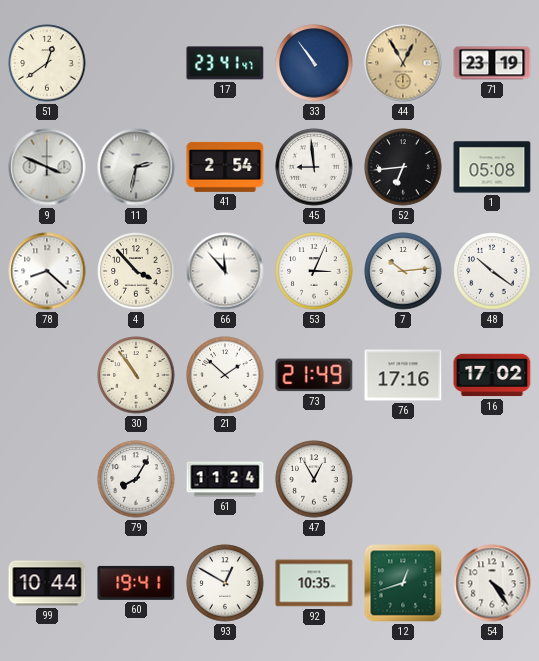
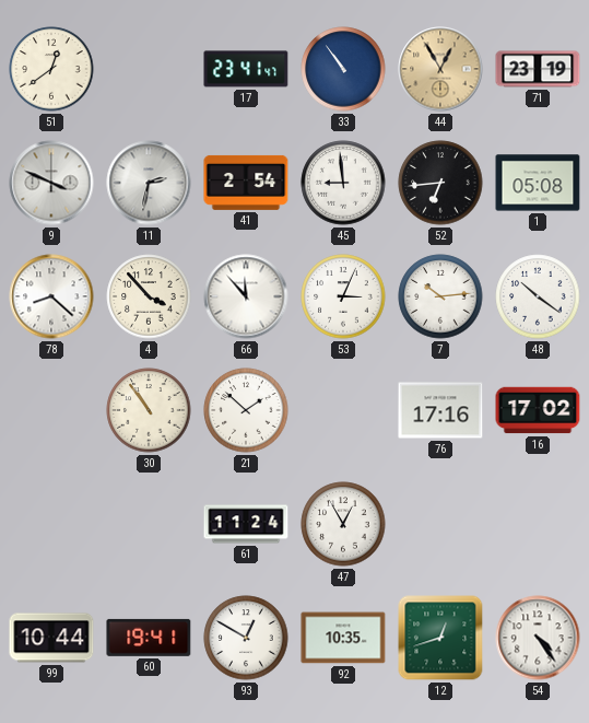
73: 21:49 -> none (314, 375)
79: 8:05 -> none (136, 479)
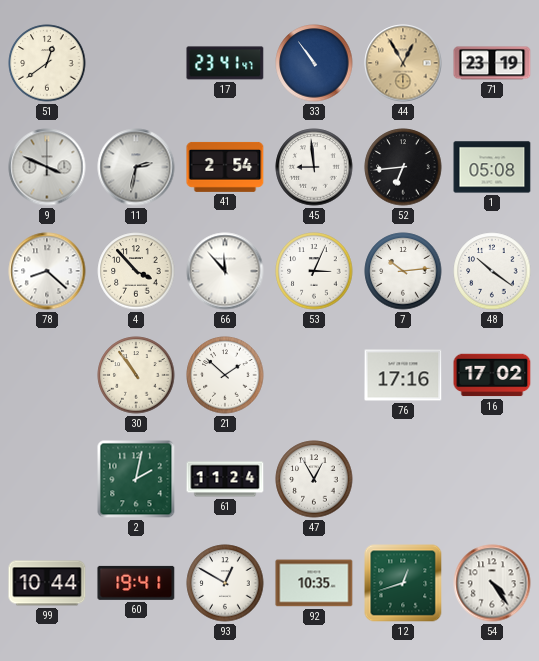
2: none -> 2:02 (136, 479)
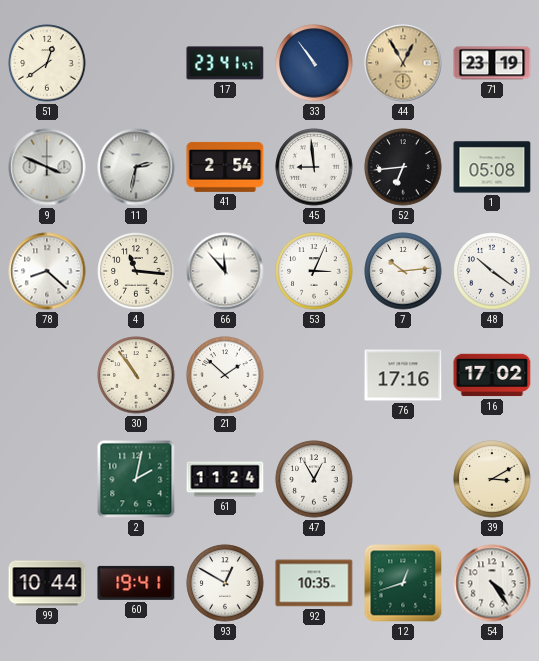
4: 3:53 -> 11:16 (136, 271)
39: none -> 3:10 (492, 479)
